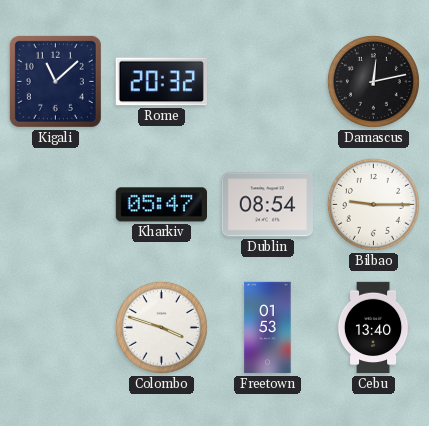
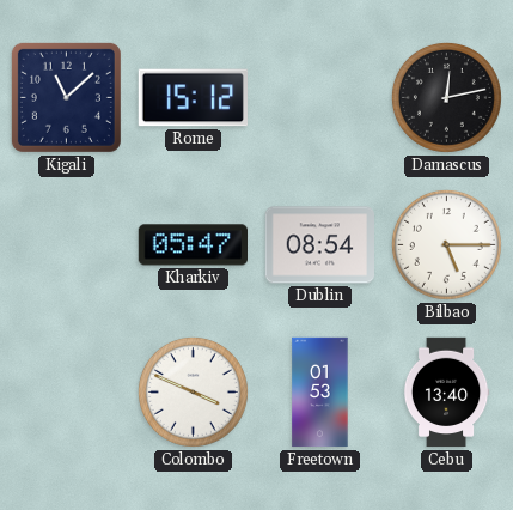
Rome: 20:32 -> 15:12 (193, 98)
Bilbao: 9:15 -> 5:15 (446, 244)
Colombo: 3:48 -> 3:49 (193, 391)
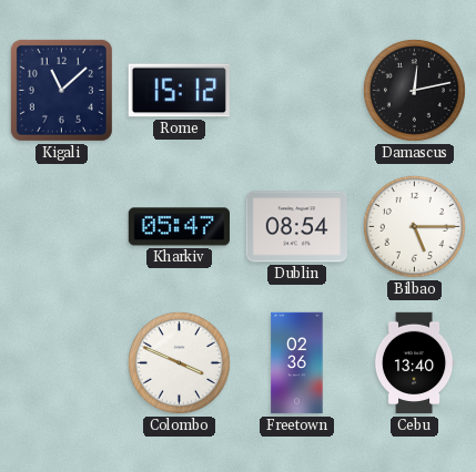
Freetown: 01:53 -> 02:36 (297, 363)
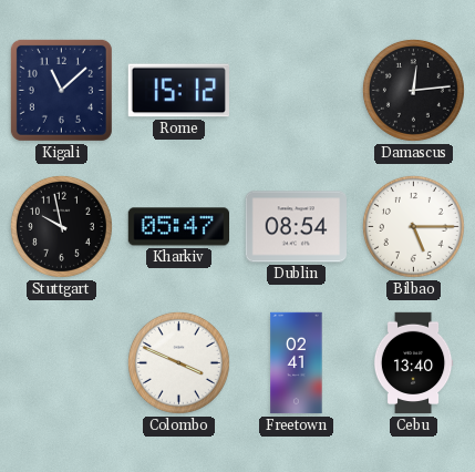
Damascus: 12:13 -> 12:14 (413, 90)
Stuttgart: none -> 9:58 (61, 226)
Freetown: 02:36 -> 02:41 (297, 363)
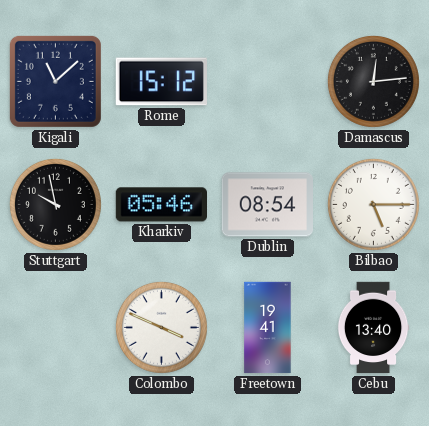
Kharkiv: 05:47 -> 05:46 (161, 205)
Freetown: 02:41 -> 19:41 (268, 328)
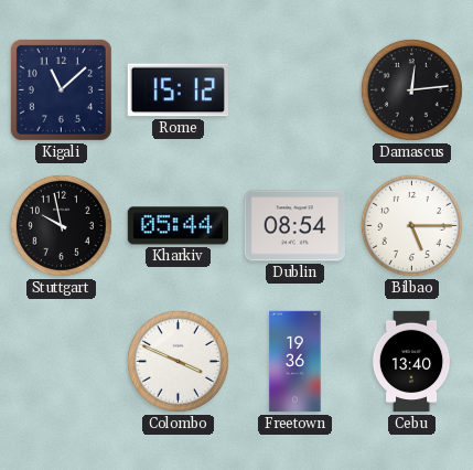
Kharkiv: 05:46 -> 05:44 (178, 226)
Freetown: 19:41 -> 19:36 (295, 362)
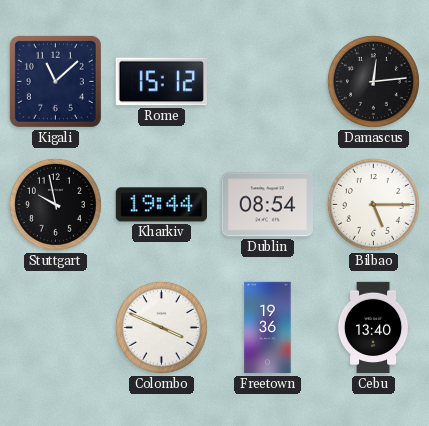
Kharkiv: 05:44 -> 19:44 (161, 205)
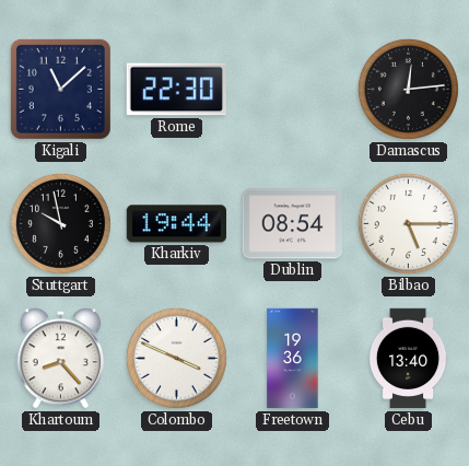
Rome: 15:12 -> 22:30 (176, 90)
Khartoum: none -> 8:23 (61, 359)
